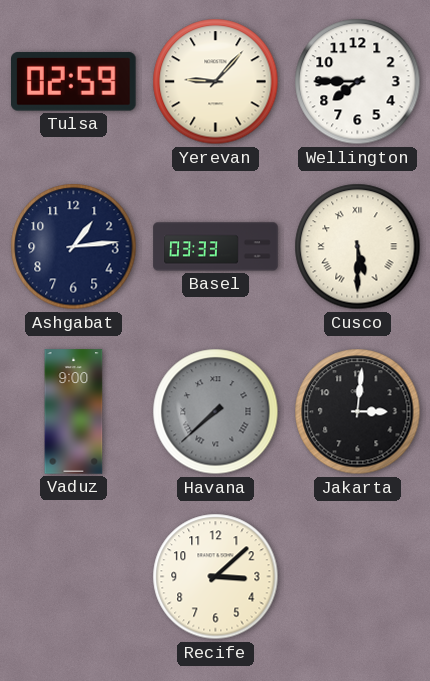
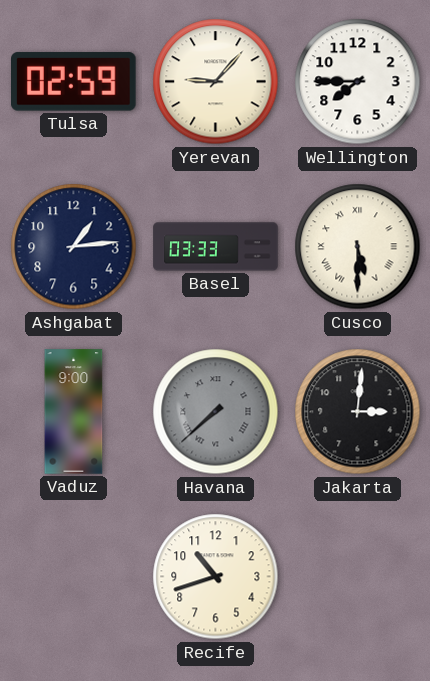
Recife: 3:08 -> 10:42 (216, 577)
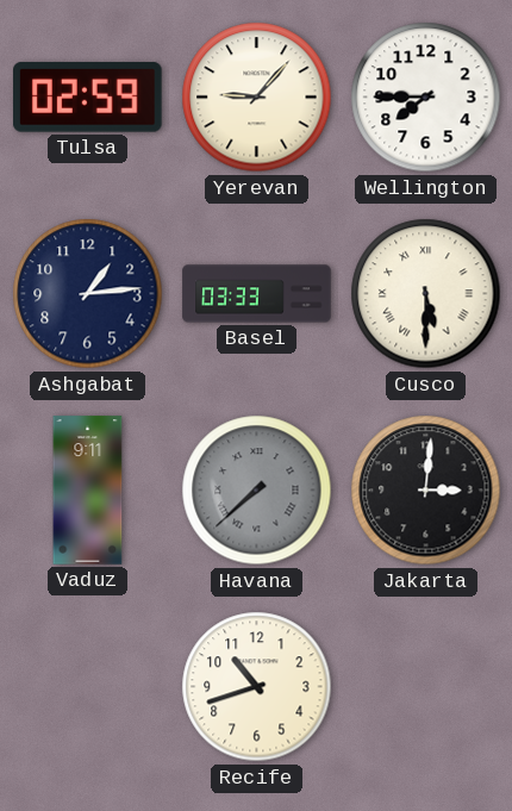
Vaduz: 9:00 -> 9:11 (88, 491)
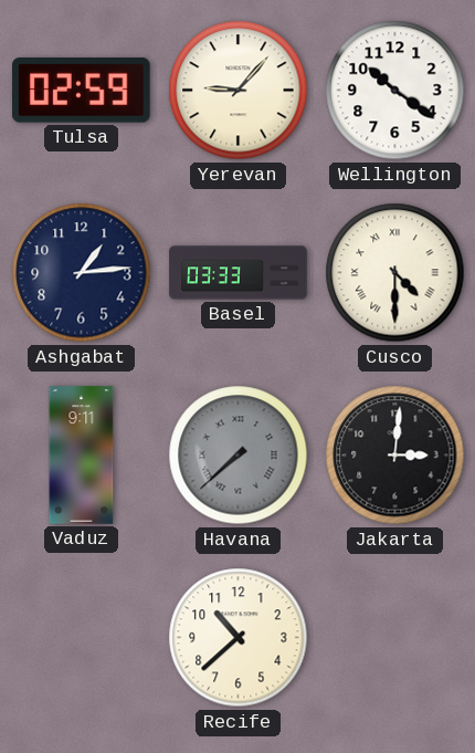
Wellington: 7:45 -> 10:21 (395, 91)
Cusco: 5:30 -> 4:30 (395, 273)
Recife: 10:42 -> 10:38 (239, 638)
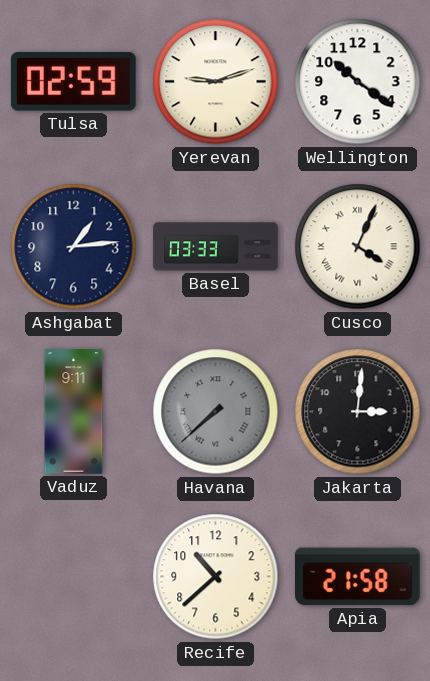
Yerevan: 9:07 -> 9:12 (216, 82)
Cusco: 4:30 -> 4:04 (358, 247)
Apia: none -> 21:58 (358, 577)
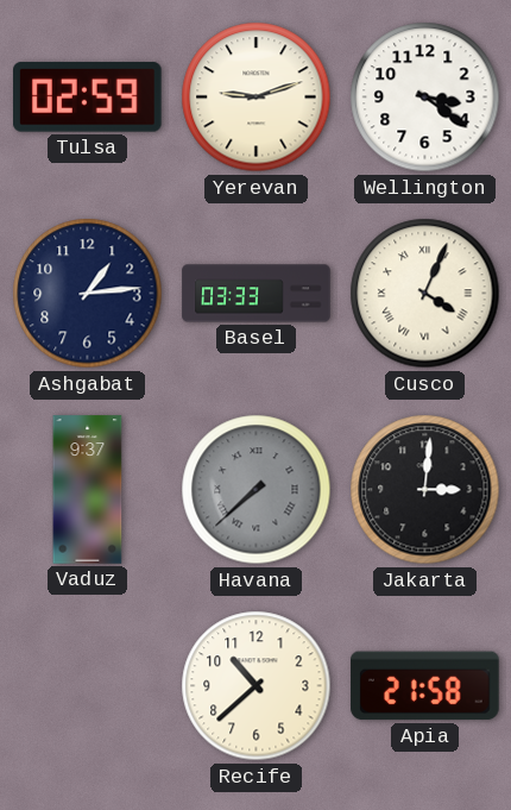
Wellington: 10:21 -> 3:21 (425, 98)
Vaduz: 9:11 -> 9:37 (88, 490)
